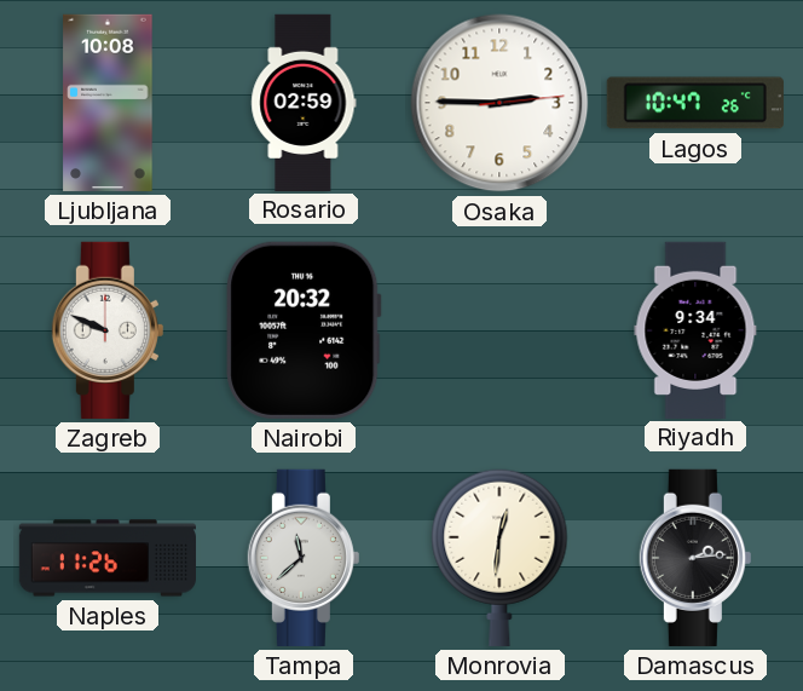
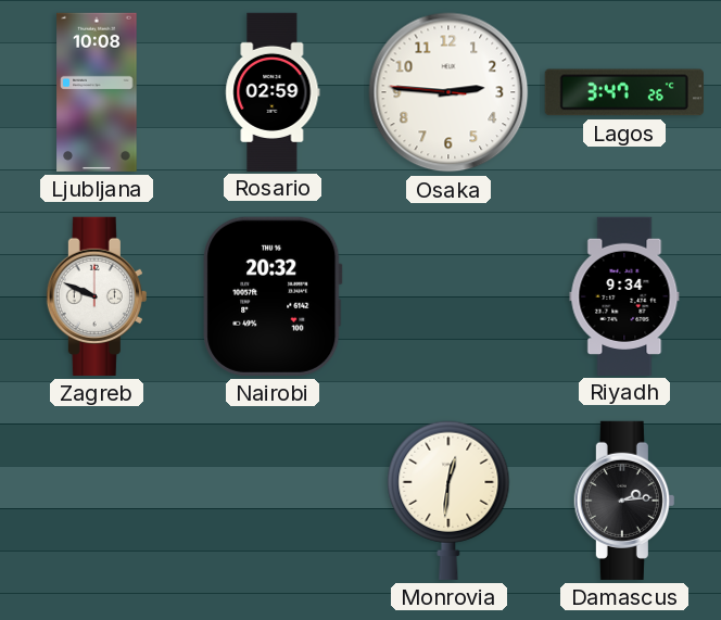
Osaka: 2:45:14 -> 2:45:46 (448, 92)
Lagos: 10:47 -> 3:47 (624, 92)
Naples: 11:26 -> none (106, 558)
Tampa: 11:38 -> none (304, 558)
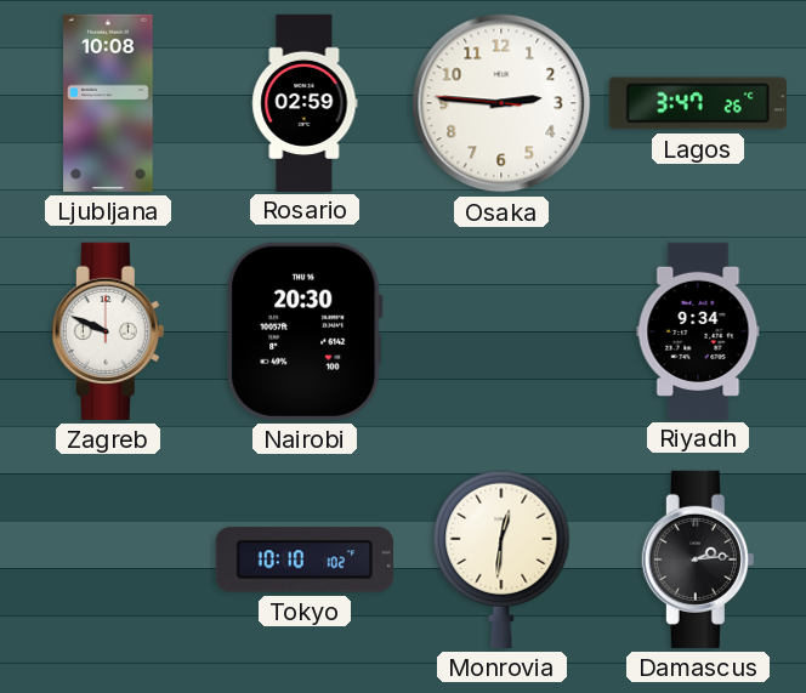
Nairobi: 20:32 -> 20:30 (305, 331)
Tokyo: none -> 10:10 (305, 559)
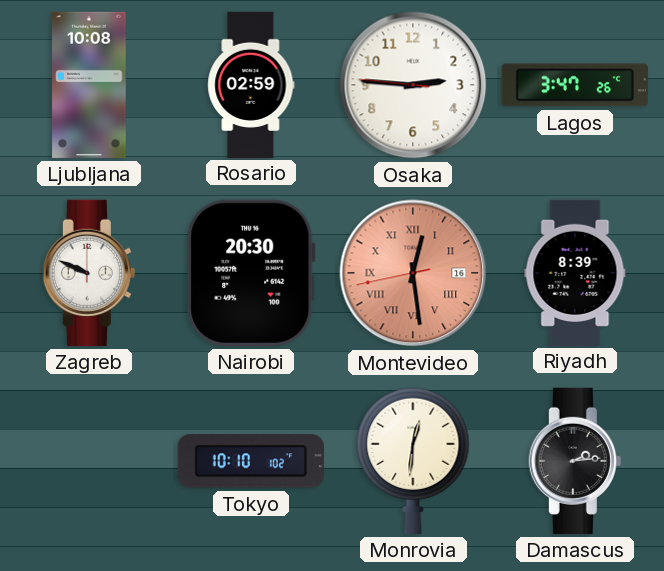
Montevideo: none -> 12:28 (413, 273)
Riyadh: 9:34 -> 8:39 (575, 272)
